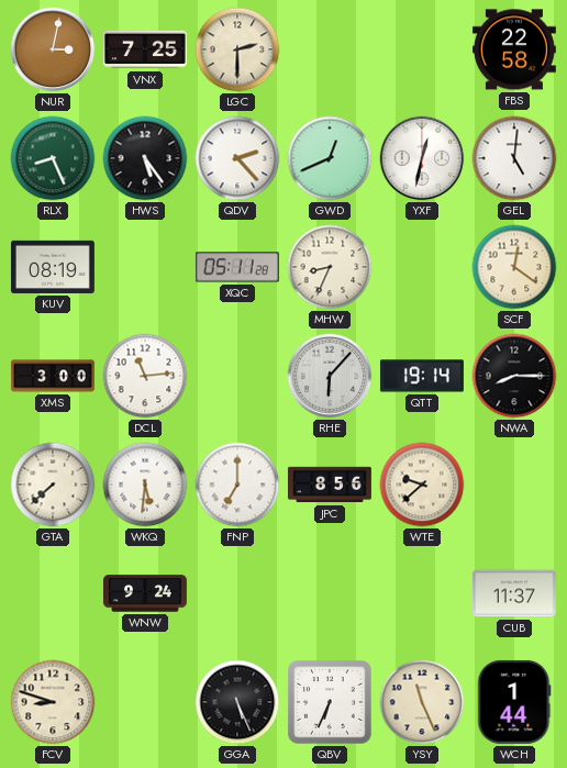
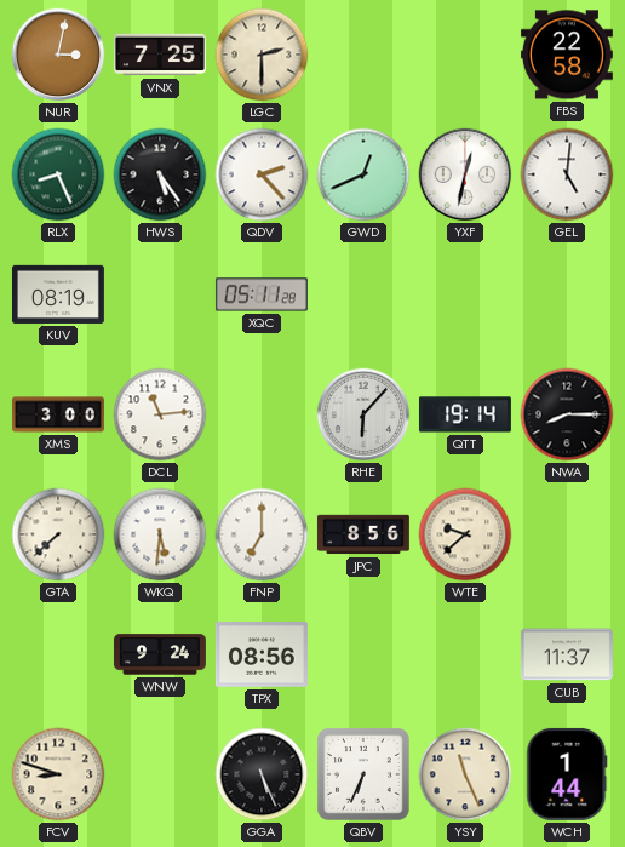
MHW: 8:34 -> none (330, 267)
SCF: 12:21 -> none (514, 267)
TPX: none -> 08:56 (262, 654)
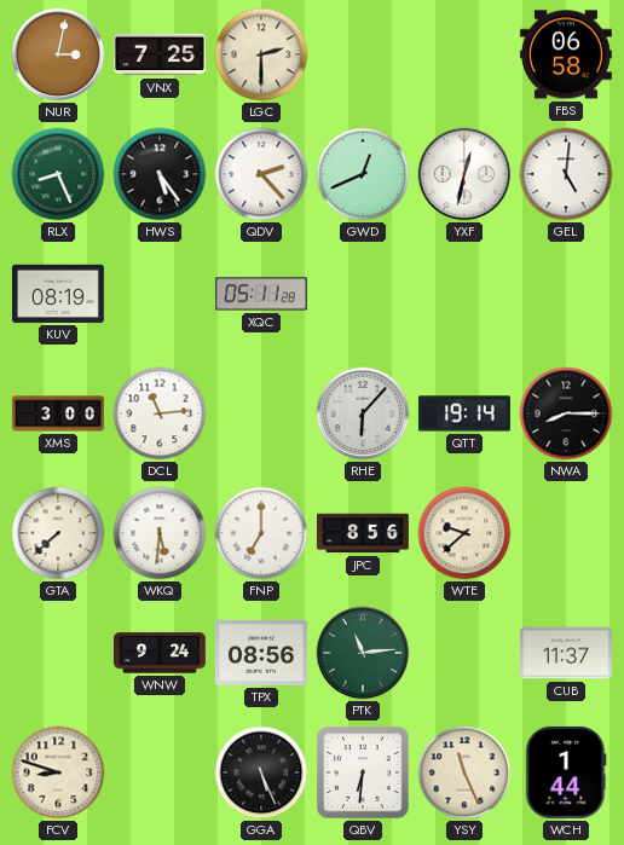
FBS: 22:58 -> 06:58 (566, 54)
PTK: none -> 11:14 (363, 653)
QBV: 6:34 -> 6:31 (363, 772)
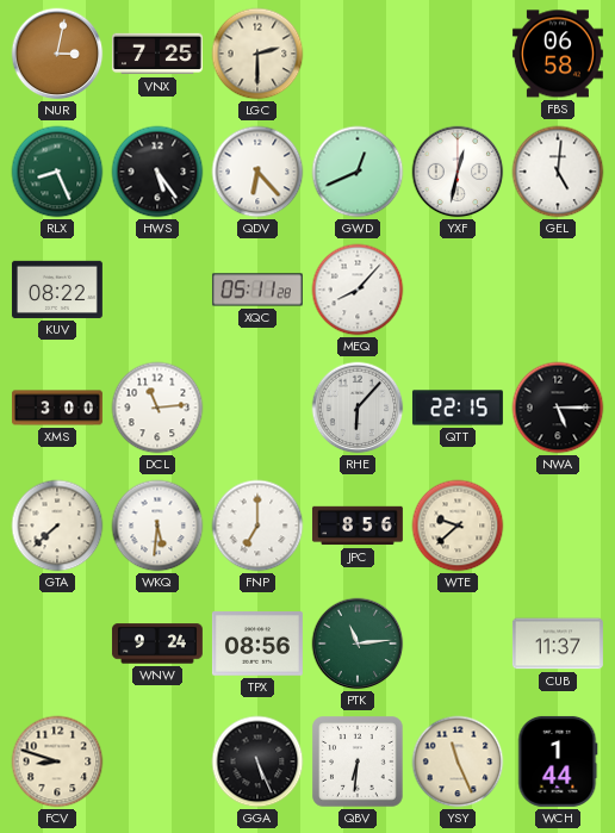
QDV: 2:23 -> 6:23 (257, 172)
KUV: 08:19 -> 08:22 (57, 290)
MEQ: none -> 8:07 (358, 290)
QTT: 19:14 -> 22:15 (458, 408)
NWA: 8:15 -> 5:15 (558, 408)
